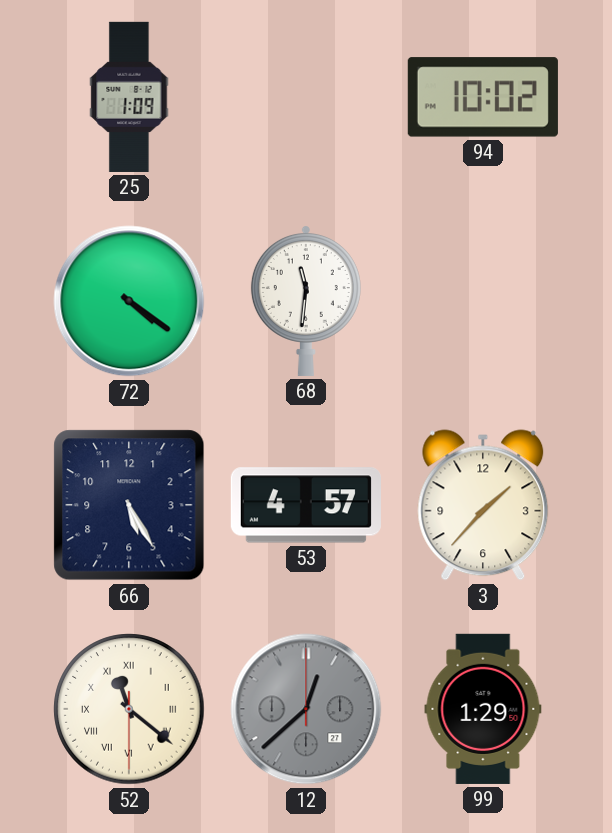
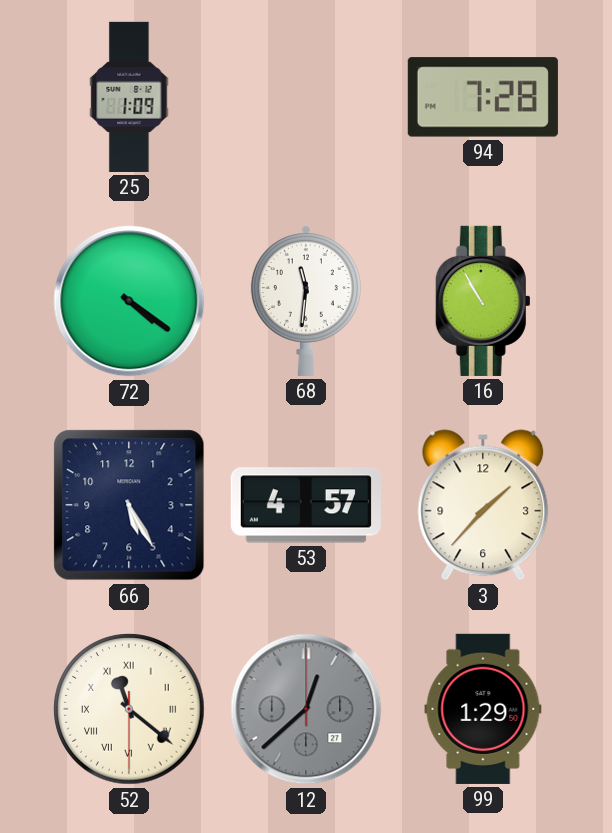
94: 10:02 -> 7:28 (483, 97)
16: none -> 10:55 (483, 301)
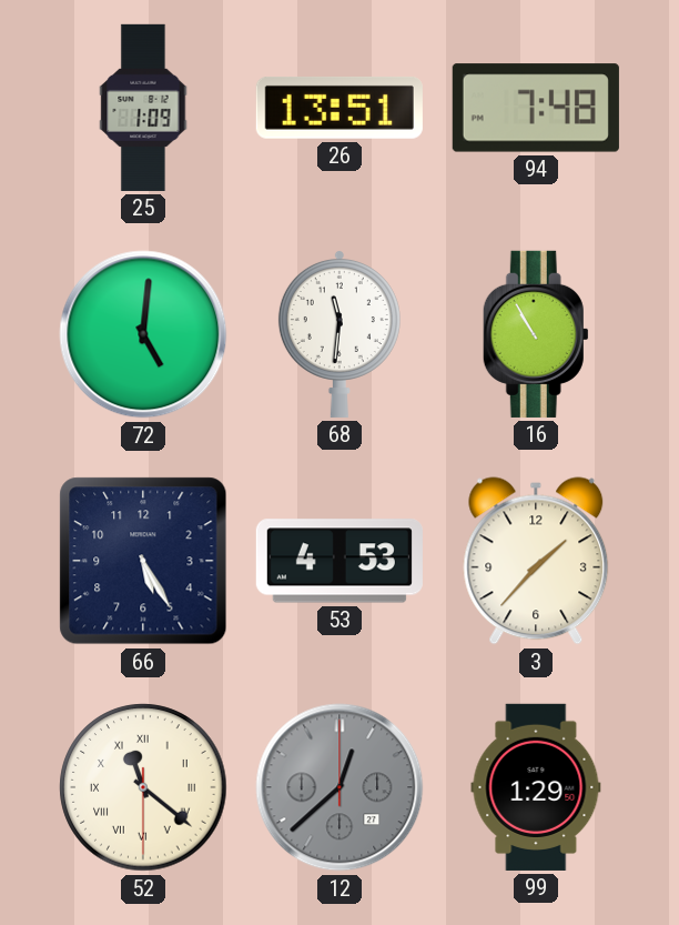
26: none -> 13:51 (339, 108)
94: 7:28 -> 7:48 (536, 108)
72: 4:21 -> 5:01 (143, 334)
53: 4:57 -> 4:53 (339, 561)
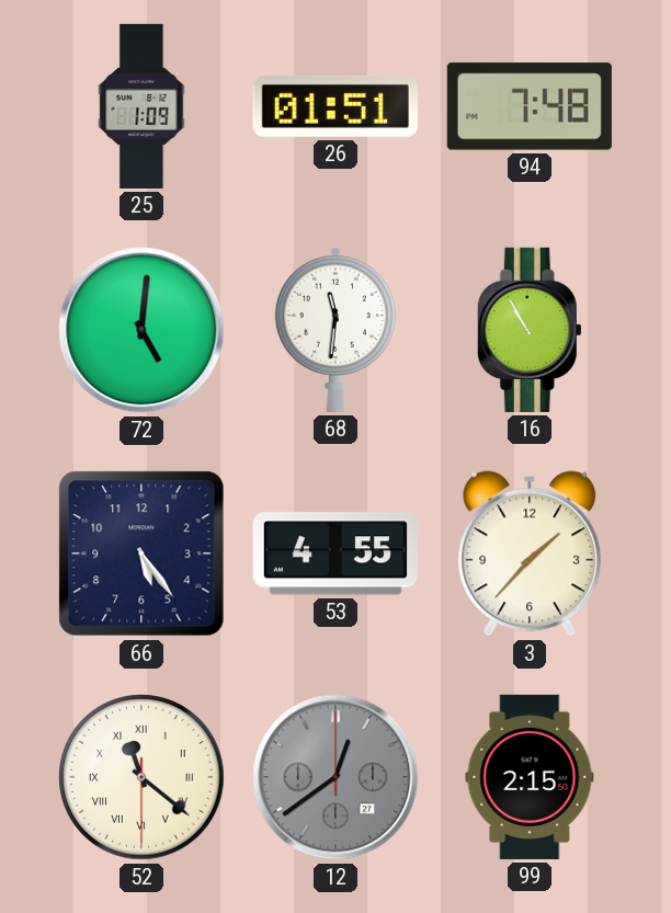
26: 13:51 -> 01:51 (336, 106)
66: 5:25 -> 5:24 (141, 553)
53: 4:53 -> 4:55 (336, 553)
12: 12:38 -> 12:39 (336, 777)
99: 1:29 -> 2:15 (530, 777)
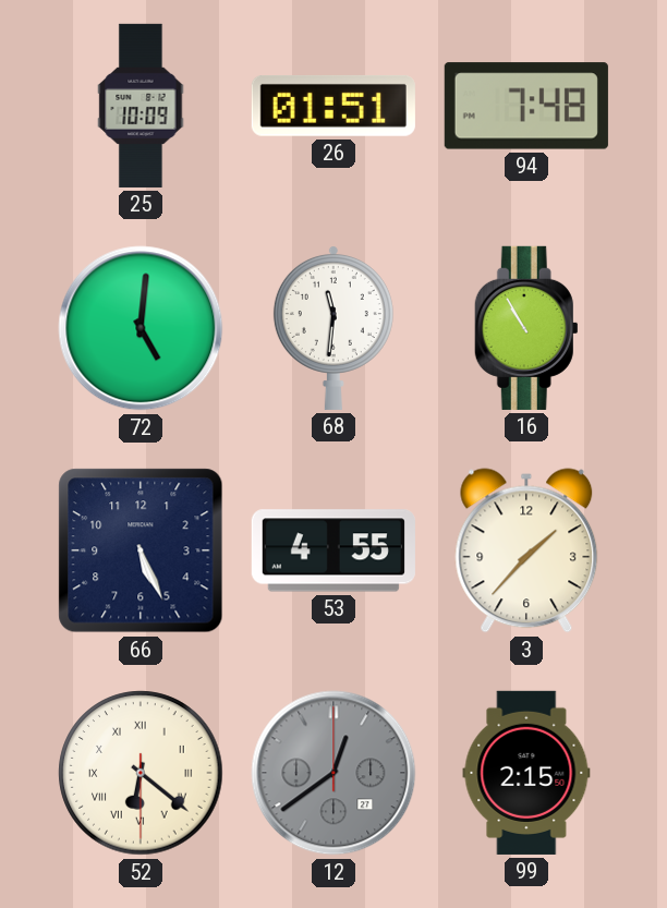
25: 1:09 -> 10:09 (141, 106)
66: 5:24 -> 5:26 (141, 550)
52: 11:21 -> 6:21 (141, 773)
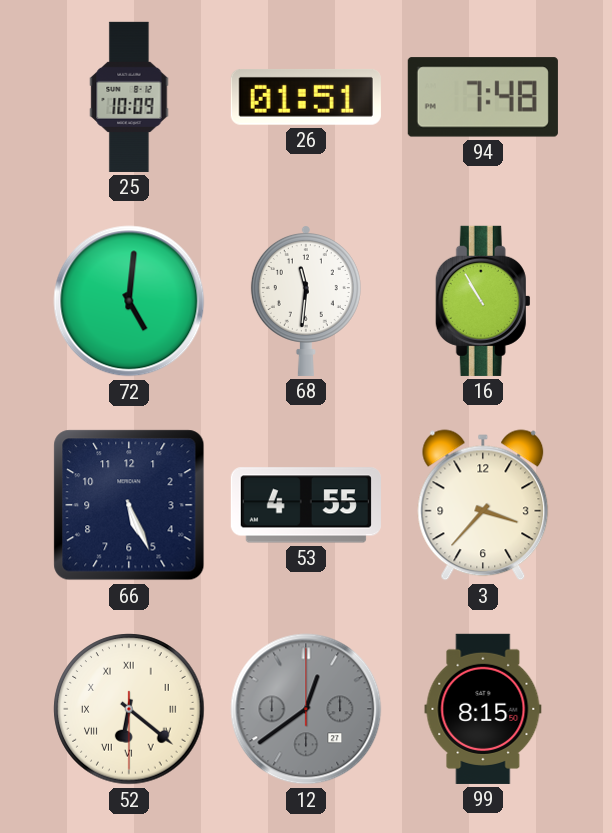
3: 1:37 -> 3:37 (483, 505)
99: 2:15 -> 8:15 (483, 709)
